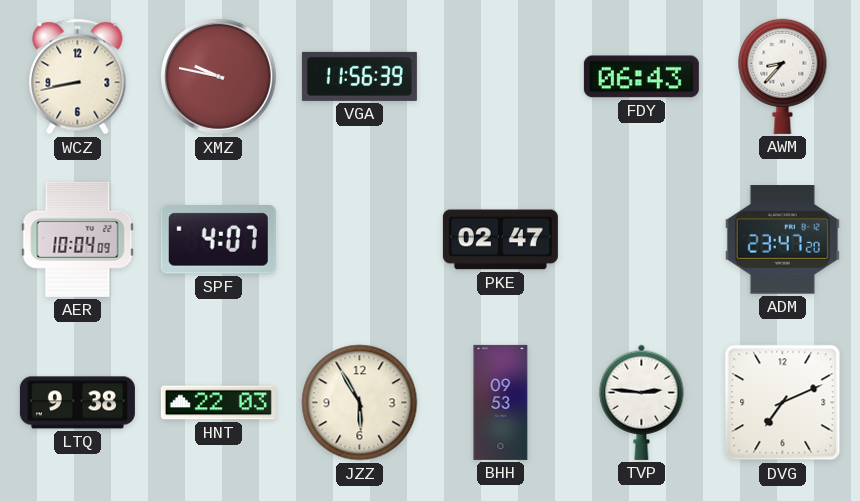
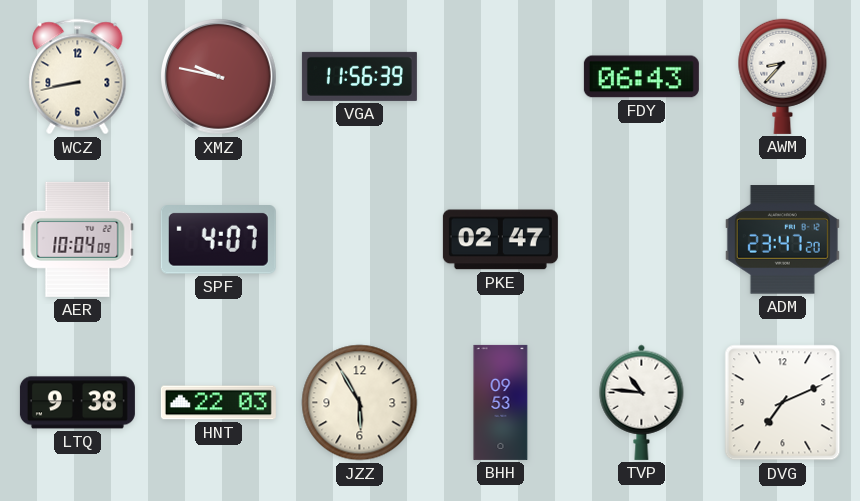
TVP: 2:46 -> 10:46 (642, 402)
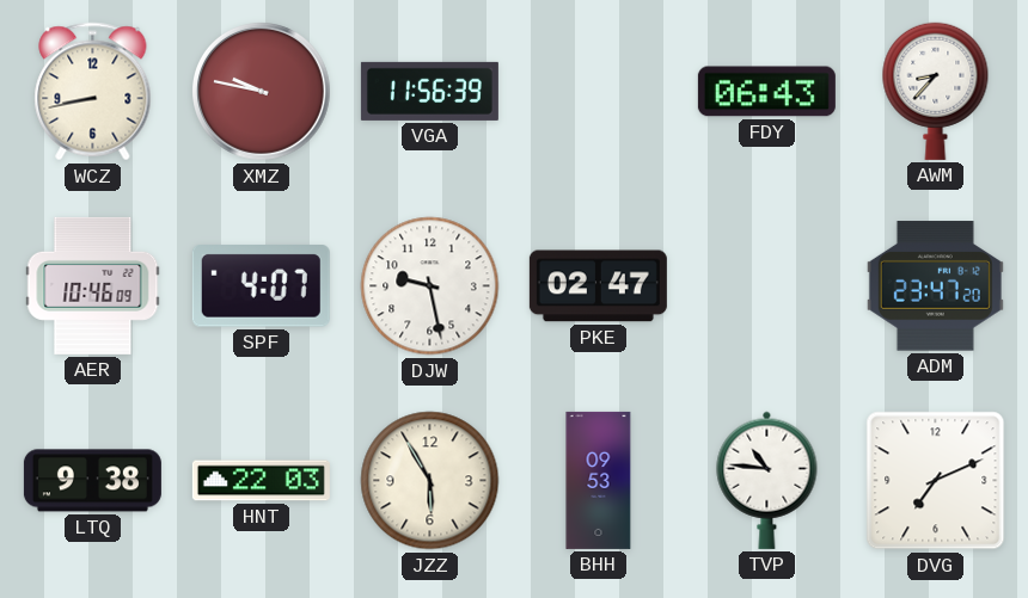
AER: 10:04 -> 10:46 (93, 285)
DJW: none -> 9:28 (430, 286)
